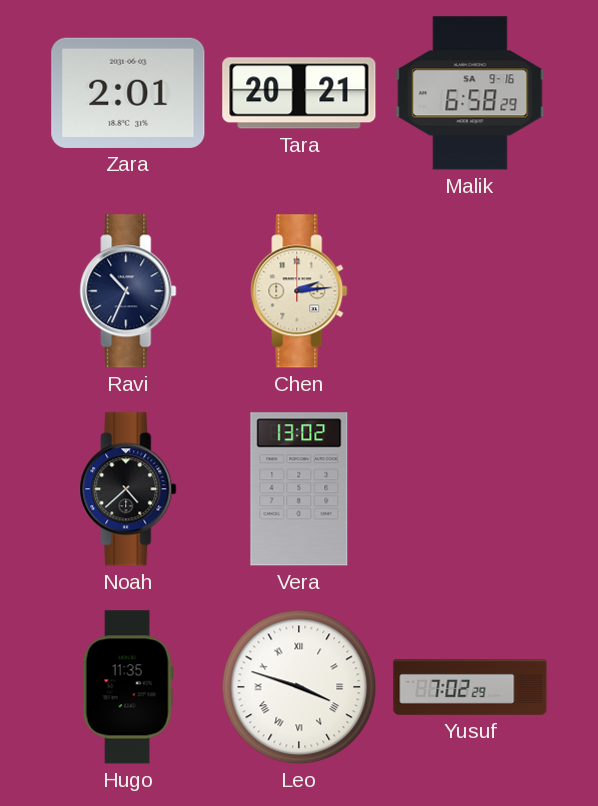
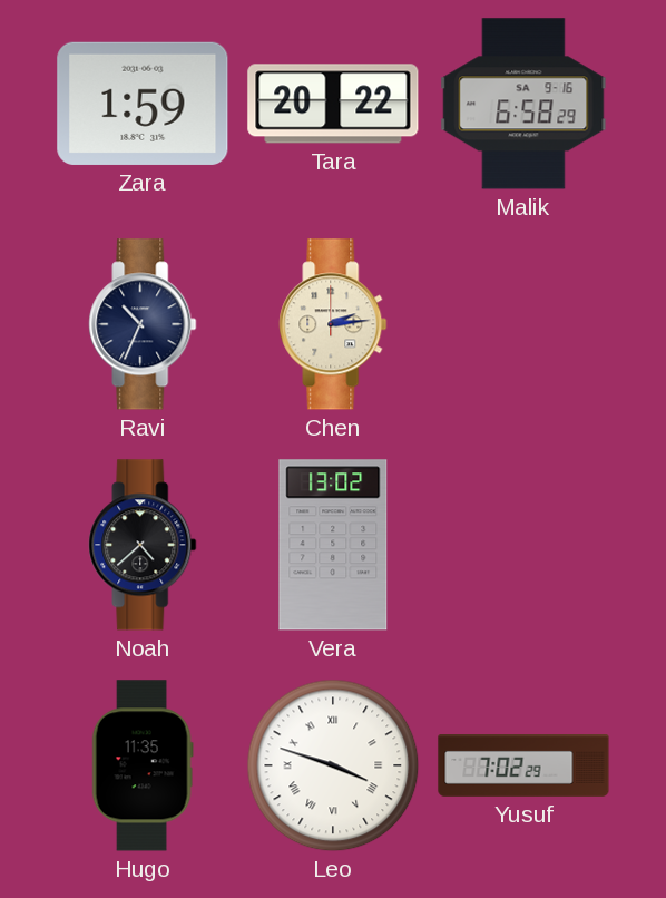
Zara: 2:01 -> 1:59 (143, 104)
Tara: 20:21 -> 20:22 (333, 104)
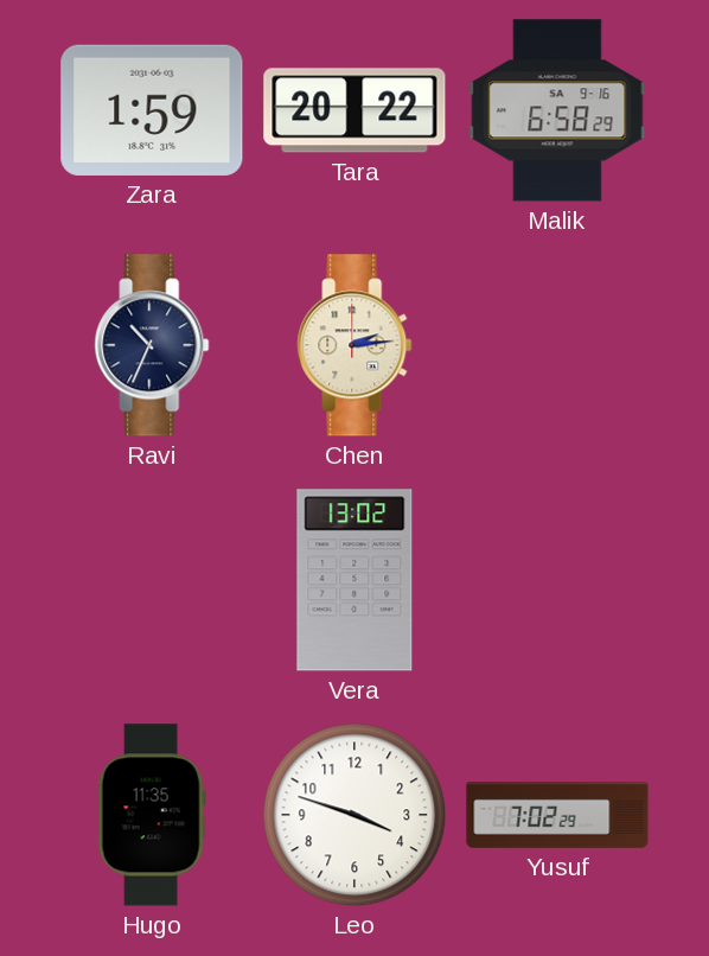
Noah: 4:38 -> none (143, 545)
Leo numerals: Roman -> Arabic (354, 815)
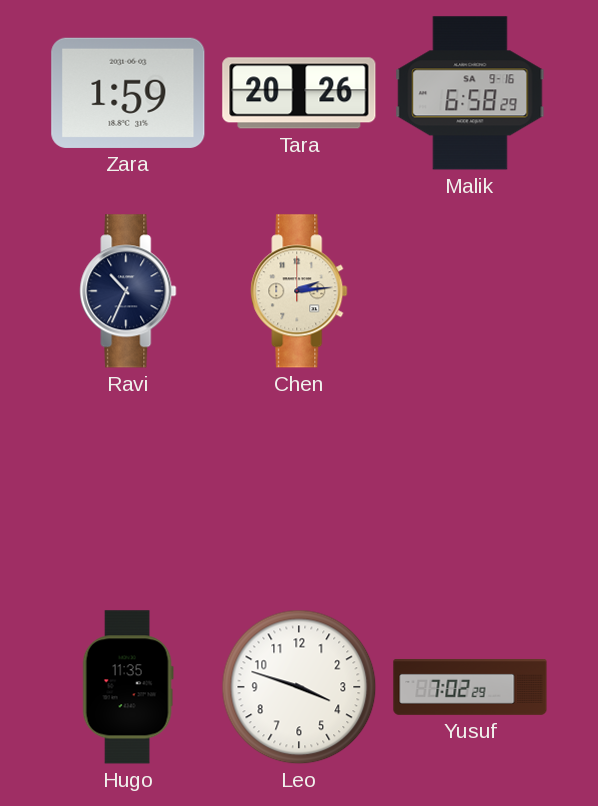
Tara: 20:22 -> 20:26 (299, 93)
Vera: 13:02 -> none (354, 580)
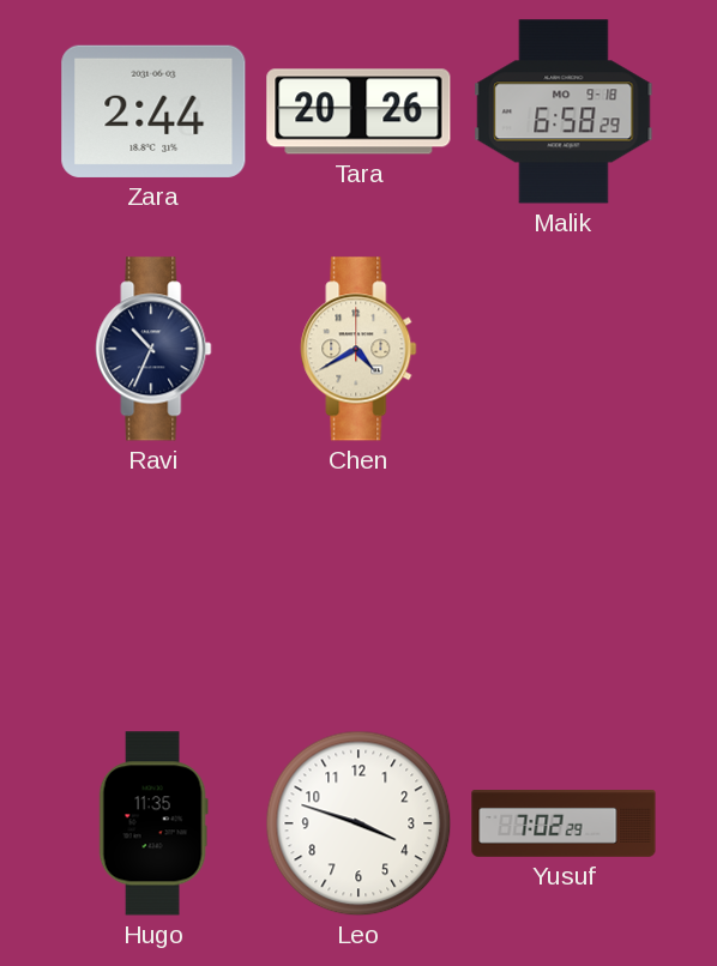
Zara: 1:59 -> 2:44 (153, 111)
Malik date: SA 9-16 -> MO 9-18 (564, 111)
Chen: 2:14 -> 4:40 (358, 349)
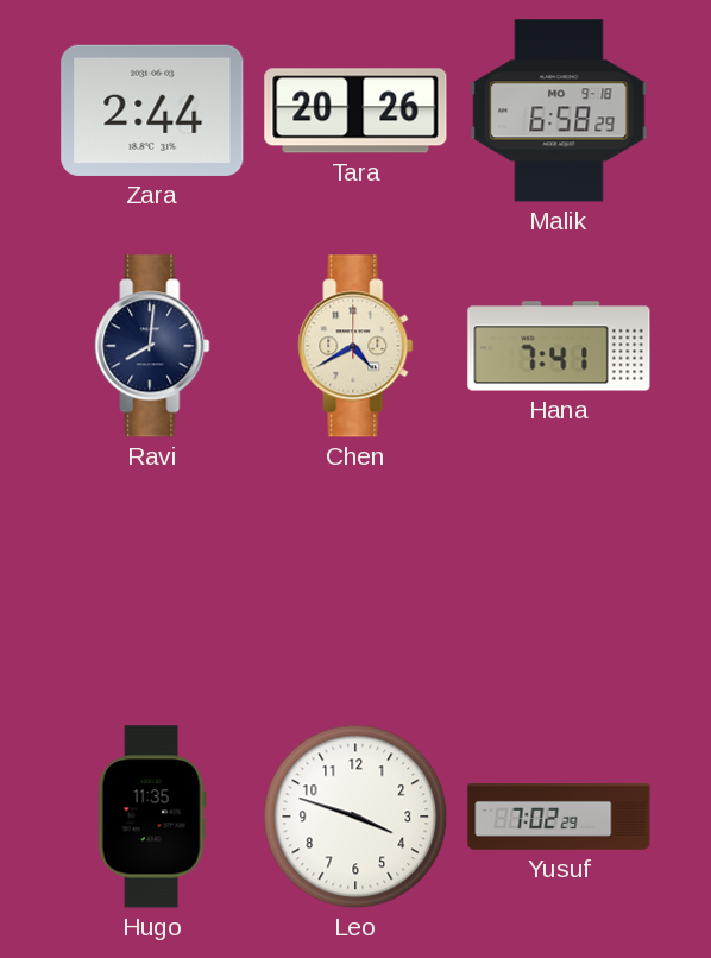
Ravi: 10:34 -> 8:01 (152, 346)
Hana: none -> 7:41 (559, 346)
